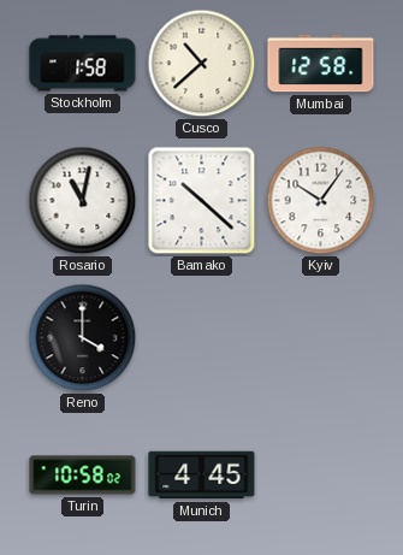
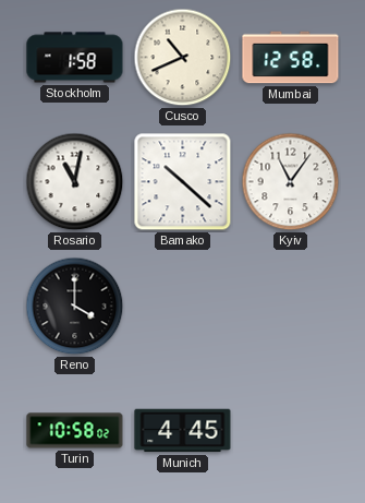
Cusco: 10:38 -> 10:41 (183, 58)
Kyiv: 10:06 -> 11:06 (291, 182)
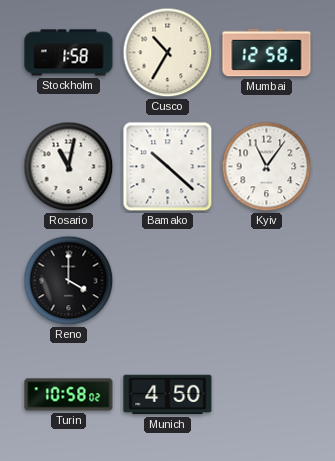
Cusco: 10:41 -> 10:35 (168, 53)
Munich: 4:45 -> 4:50 (168, 395)
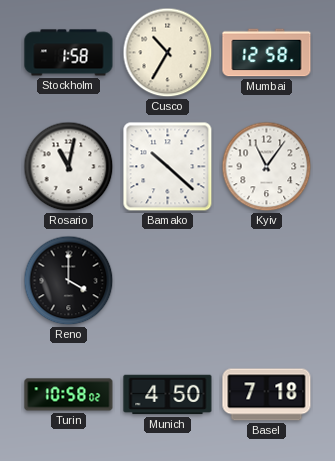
Basel: none -> 7:18 (267, 395)
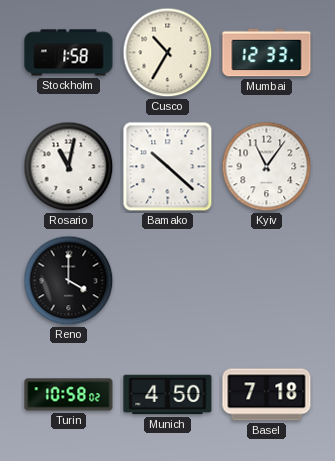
Mumbai: 12:58 -> 12:33 (267, 53)
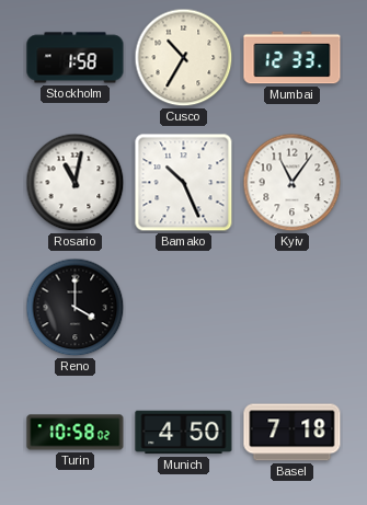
Bamako: 10:22 -> 10:26 (184, 183)
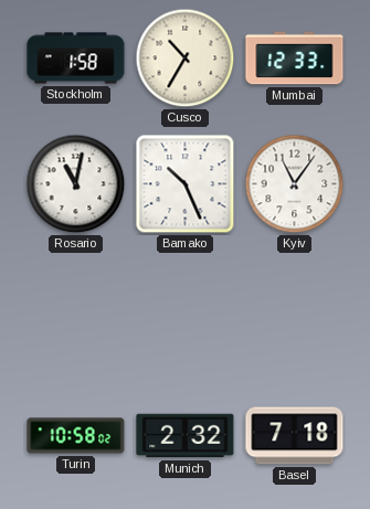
Reno: 4:00 -> none (76, 308)
Munich: 4:50 -> 2:32 (186, 436)
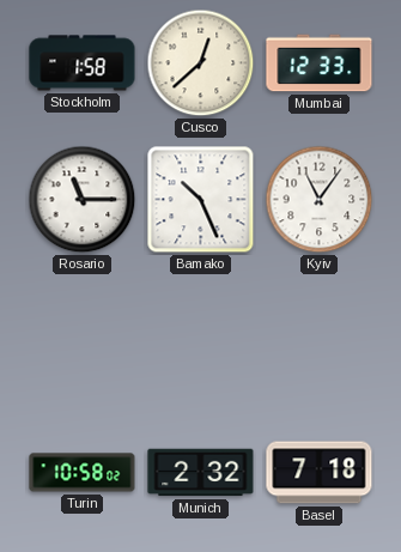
Cusco: 10:35 -> 12:38 (201, 63)
Rosario: 11:02 -> 11:15 (83, 200)
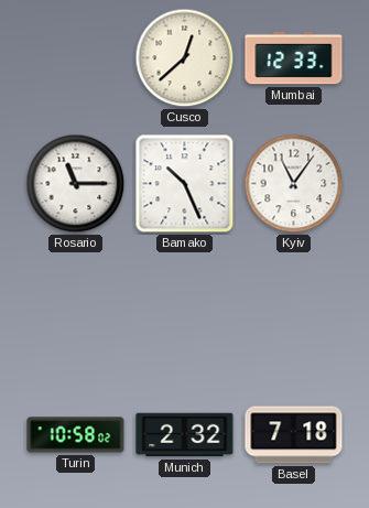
Stockholm: 1:58 -> none (83, 63)
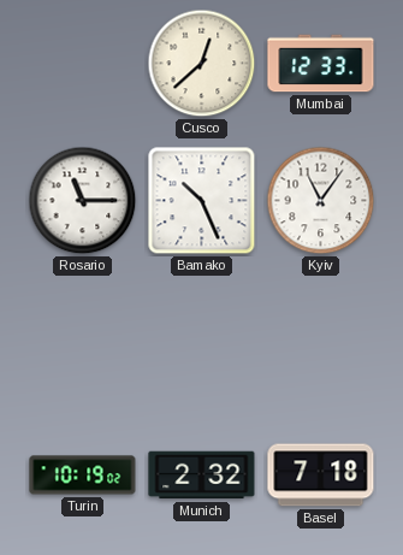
Turin: 10:58 -> 10:19 (83, 476)
